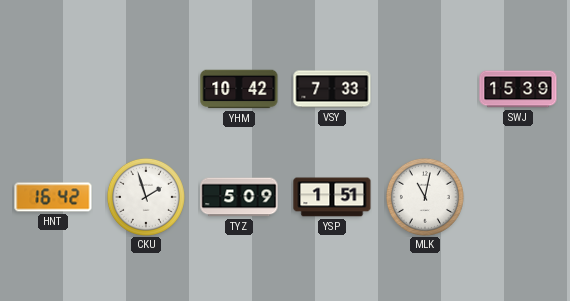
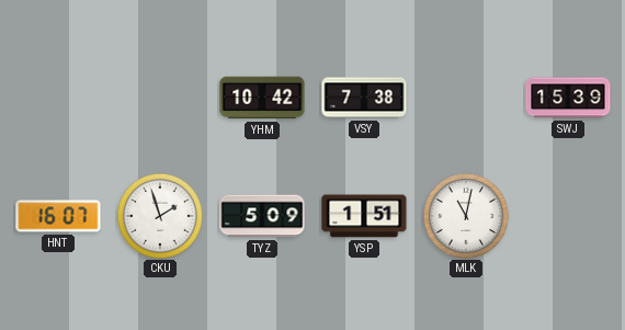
VSY: 7:33 -> 7:38 (364, 98)
HNT: 16:42 -> 16:07 (58, 216)
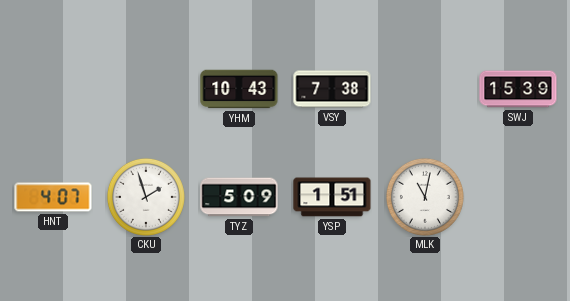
YHM: 10:42 -> 10:43 (239, 89)
HNT: 16:07 -> 4:07 (53, 197)
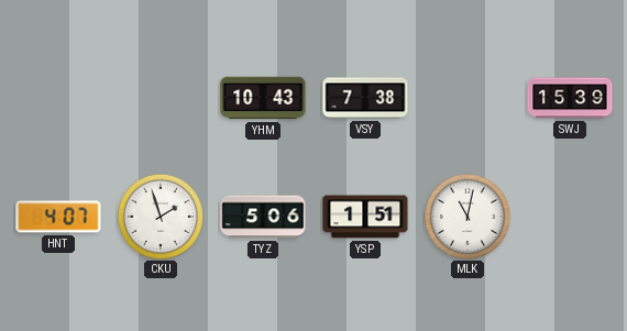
TYZ: 5:09 -> 5:06 (263, 217)
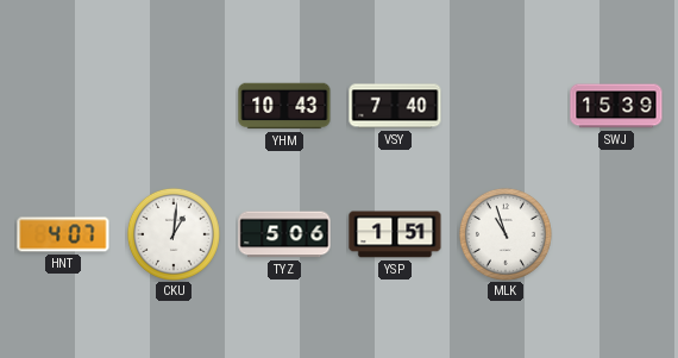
VSY: 7:38 -> 7:40 (395, 106)
CKU: 1:57 -> 1:01 (174, 234)
MLK: 11:02 -> 10:57 (506, 234)
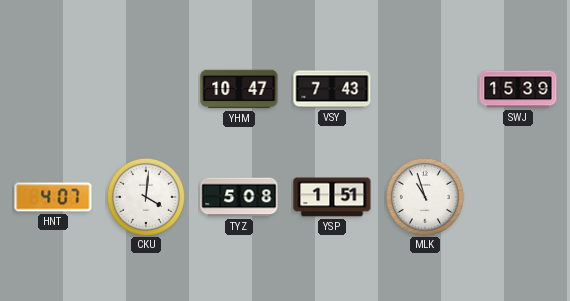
YHM: 10:43 -> 10:47 (239, 89)
VSY: 7:40 -> 7:43 (332, 89)
CKU: 1:01 -> 4:01 (146, 197)
TYZ: 5:06 -> 5:08 (239, 197)
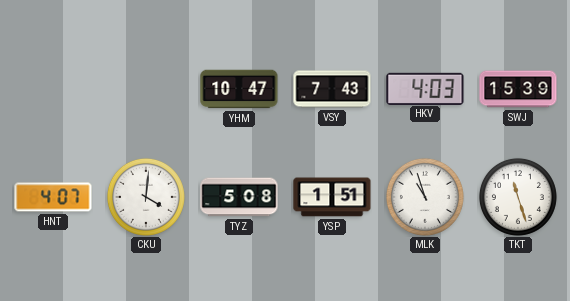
HKV: none -> 4:03 (425, 88)
TKT: none -> 11:27 (518, 197)
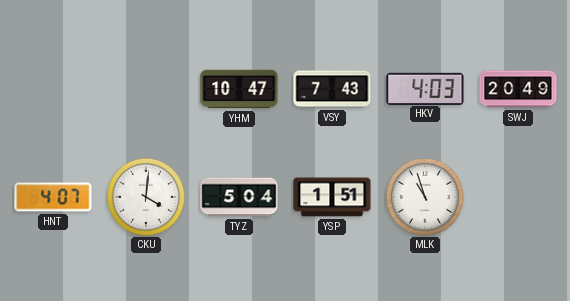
SWJ: 15:39 -> 20:49 (518, 89)
TYZ: 5:08 -> 5:04 (239, 197)
TKT: 11:27 -> none (518, 197)
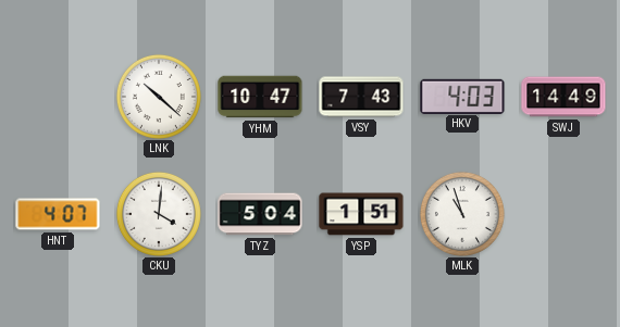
LNK: none -> 10:22 (159, 97)
SWJ: 20:49 -> 14:49 (563, 97)
